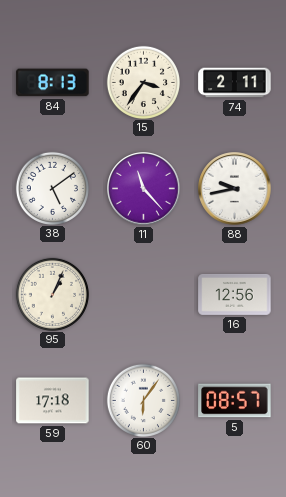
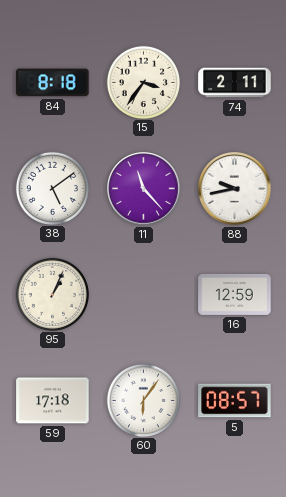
84: 8:13 -> 8:18 (53, 83)
16: 12:56 -> 12:59 (235, 294)
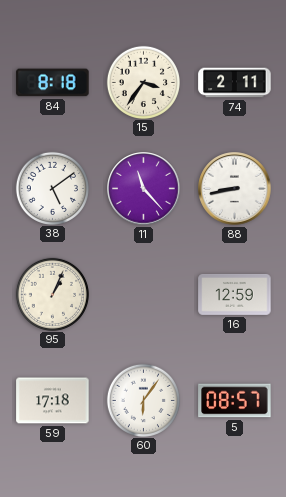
88: 9:43 -> 8:43 (235, 189)
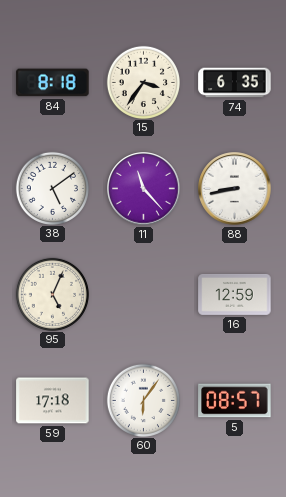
74: 2:11 -> 6:35 (235, 83)
95: 1:04 -> 5:04 (52, 294)
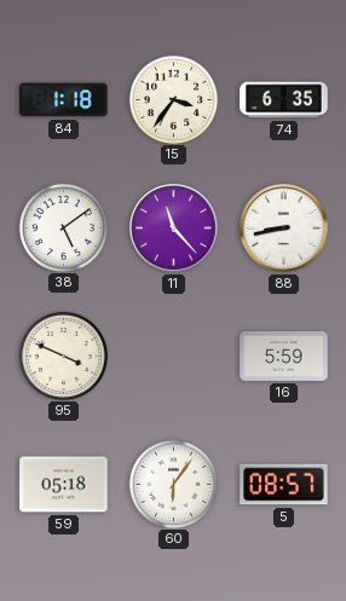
84: 8:18 -> 1:18 (64, 100)
95: 5:04 -> 3:49 (63, 356)
16: 12:59 -> 5:59 (284, 356)
59: 17:18 -> 05:18 (64, 485)
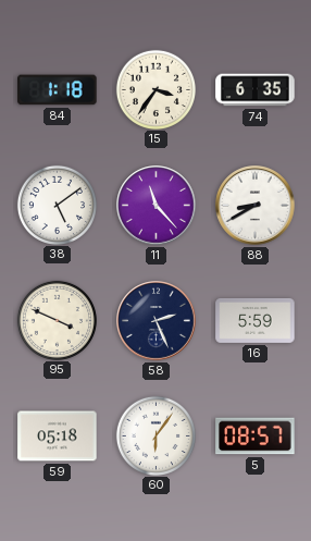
88: 8:43 -> 8:40 (256, 206)
58: none -> 2:26 (157, 321)
